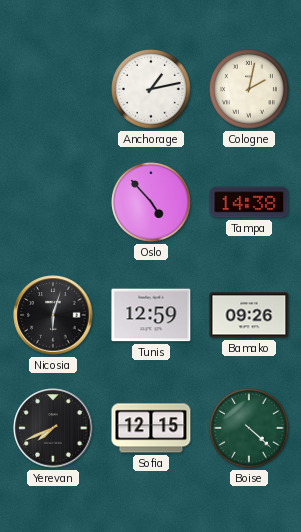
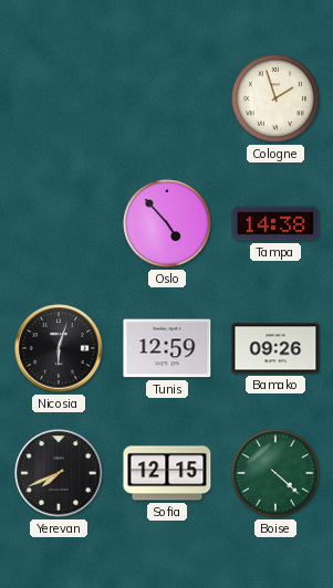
Anchorage: 1:13 -> none (152, 90)
Cologne: 2:02 -> 1:57 (277, 99)
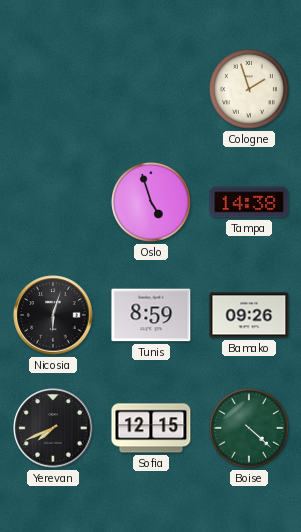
Oslo: 4:53 -> 4:57 (152, 203)
Tunis: 12:59 -> 8:59 (151, 315)
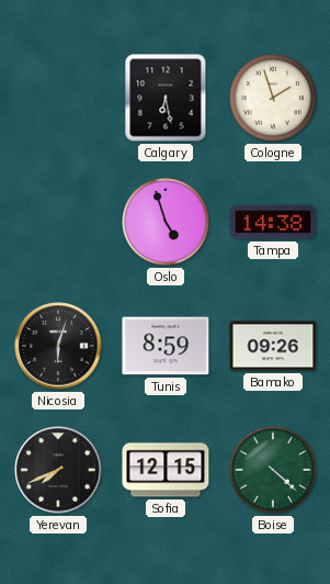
Calgary: none -> 6:28 (166, 98)
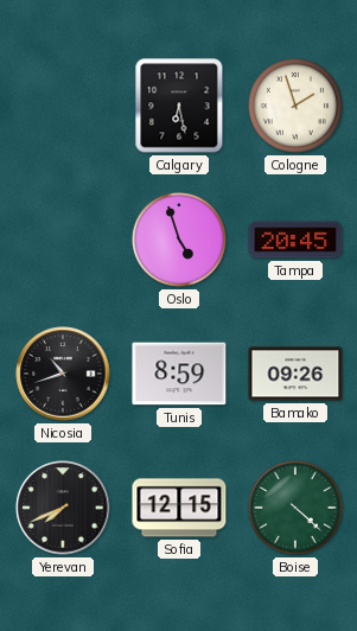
Tampa: 14:38 -> 20:45 (295, 240)
Nicosia: 6:03 -> 10:42 (63, 374)
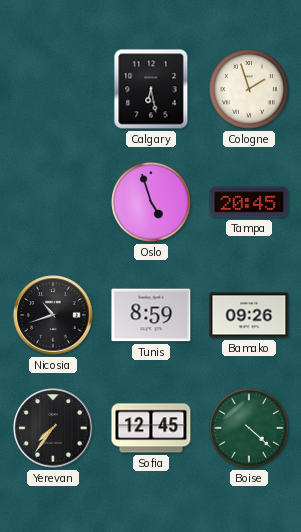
Yerevan: 7:41 -> 7:36 (53, 428)
Sofia: 12:15 -> 12:45 (151, 428)
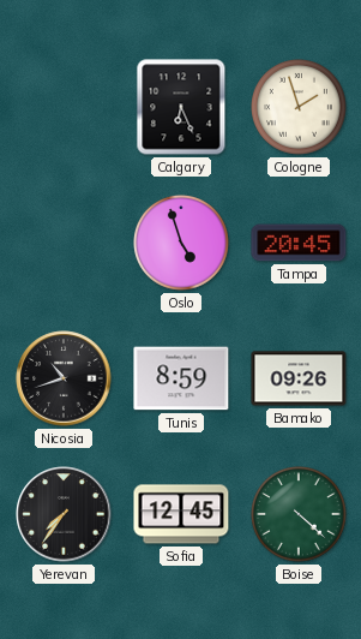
Calgary: 6:28 -> 6:26 (181, 107)
